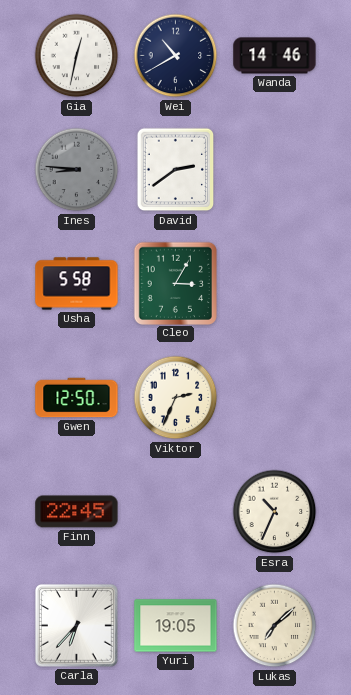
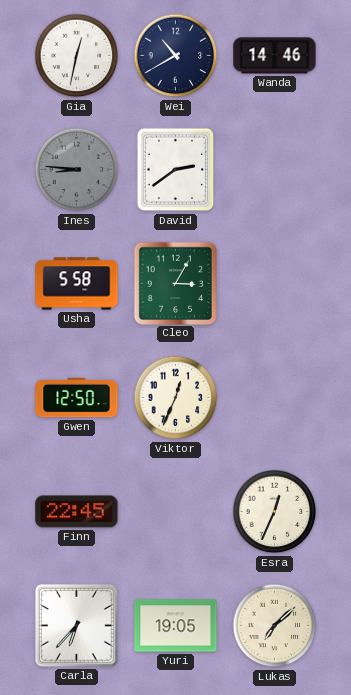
Viktor: 2:34 -> 12:34 (176, 398)
Esra: 10:34 -> 12:34 (275, 512)
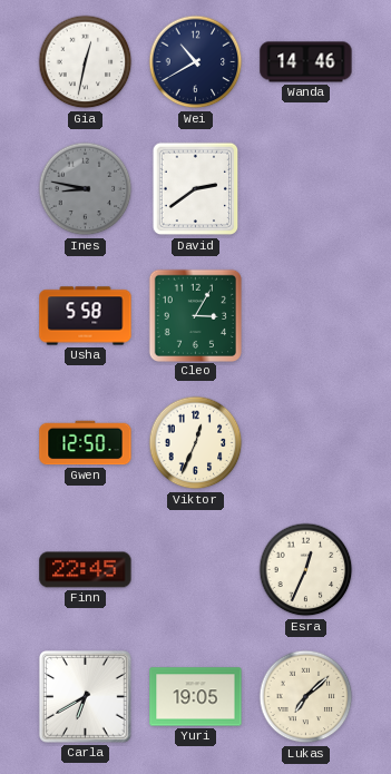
Ines: 8:46 -> 8:47 (86, 189)
Carla: 6:37 -> 6:40 (85, 697)
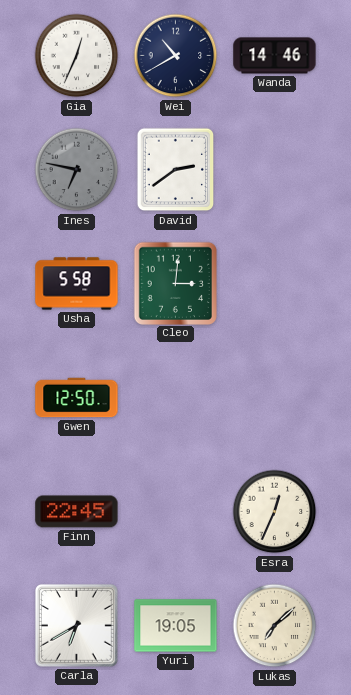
Gia: 12:32 -> 12:34 (77, 56)
Ines: 8:47 -> 6:47 (77, 170)
Cleo: 3:05 -> 3:01 (175, 283)
Viktor: 12:34 -> none (196, 443)
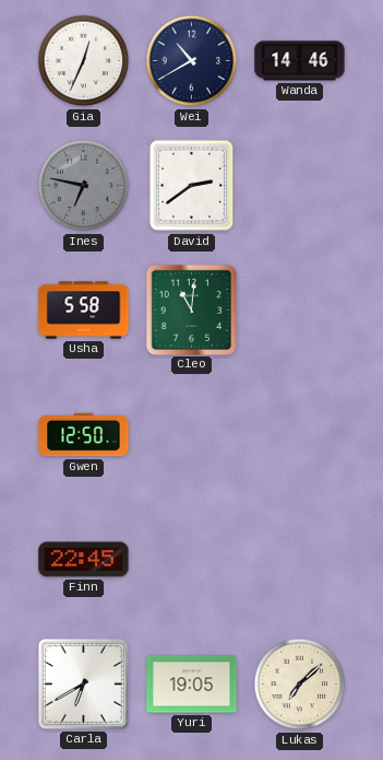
Cleo: 3:01 -> 11:01 (191, 309)
Esra: 12:34 -> none (275, 512)
